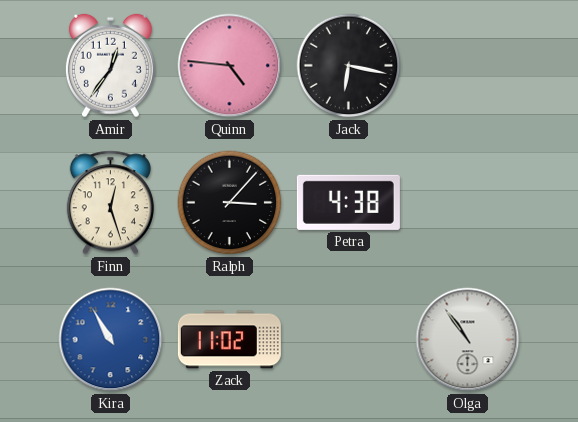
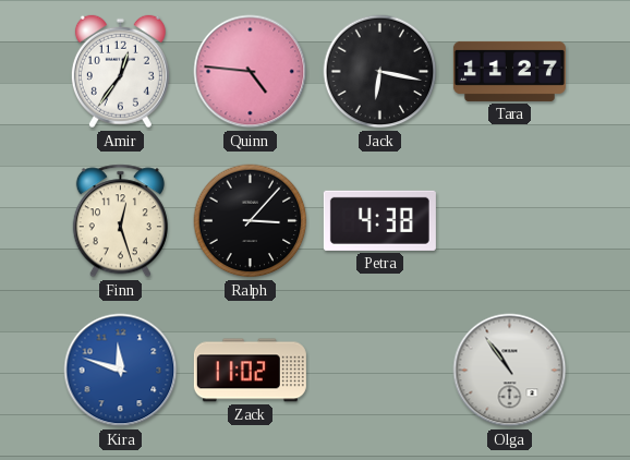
Tara: none -> 11:27 (509, 71)
Kira: 10:55 -> 11:48 (121, 371)
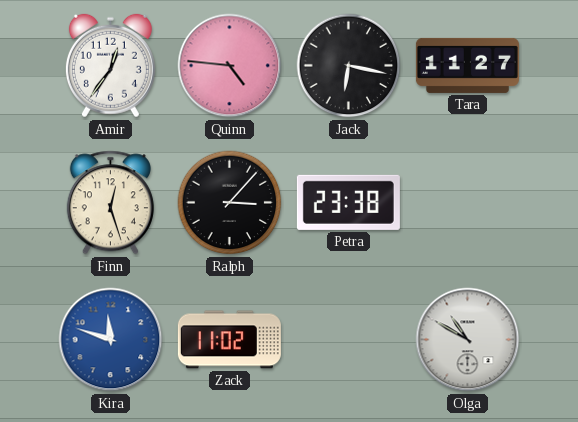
Petra: 4:38 -> 23:38 (348, 202)
Olga: 10:54 -> 10:50 (468, 340)
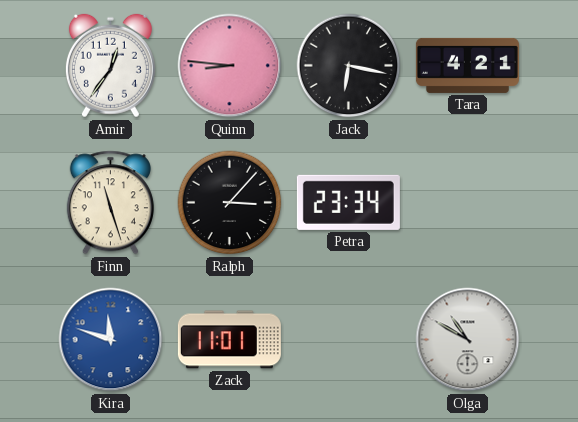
Quinn: 4:46 -> 8:46 (230, 66)
Tara: 11:27 -> 4:21 (467, 65)
Finn: 12:27 -> 11:27 (110, 203)
Petra: 23:38 -> 23:34 (348, 202)
Zack: 11:02 -> 11:01 (229, 340)
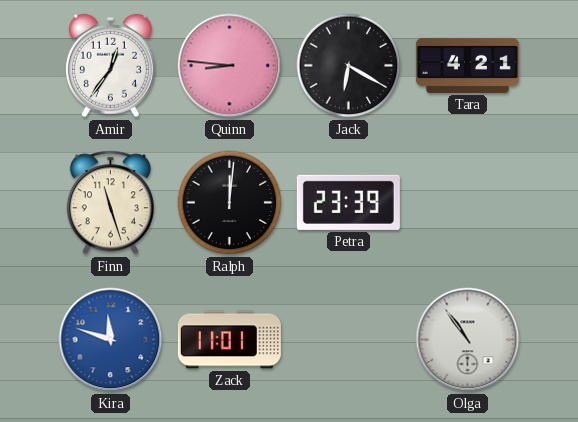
Jack: 6:17 -> 6:20 (349, 66)
Ralph: 3:07 -> 12:01 (230, 203)
Petra: 23:34 -> 23:39 (348, 202)
Olga: 10:50 -> 10:54 (468, 340)
